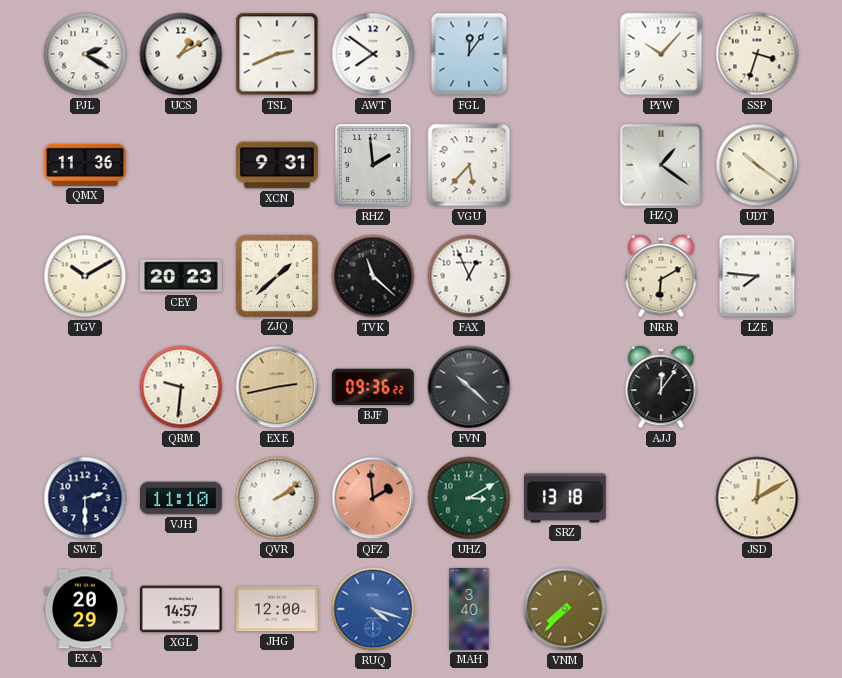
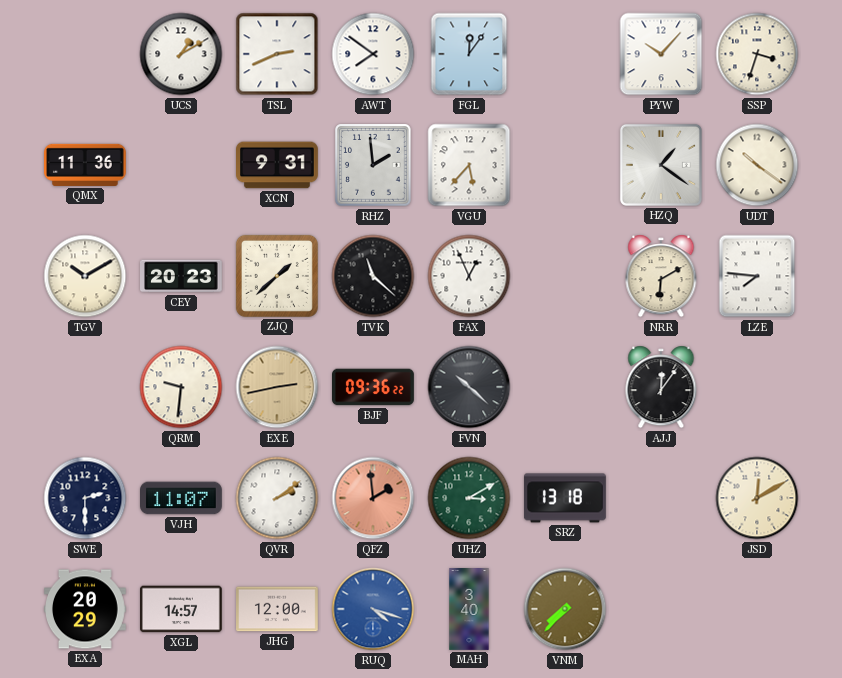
PJL: 2:20 -> none (85, 54)
VJH: 11:10 -> 11:07 (182, 498)
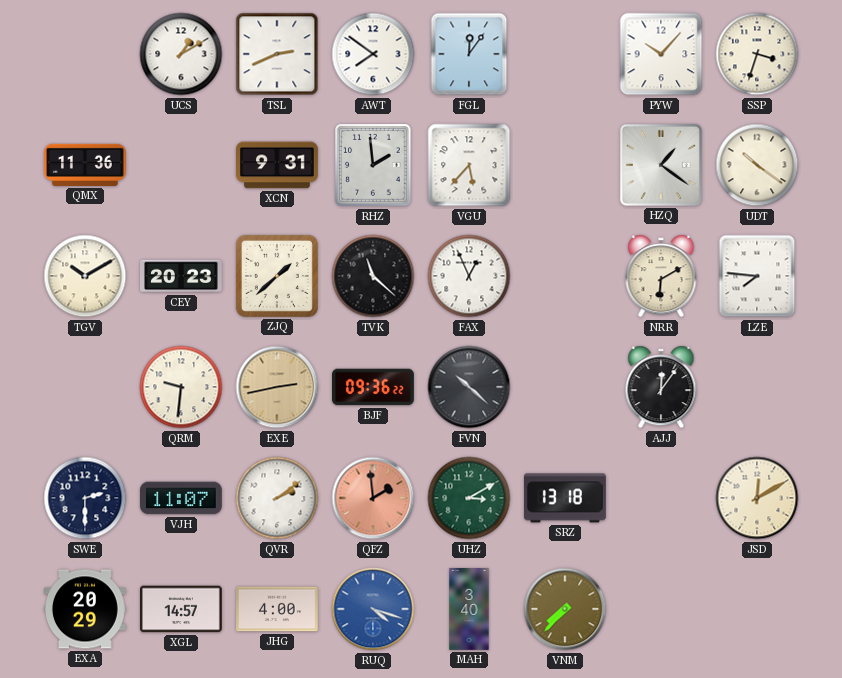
JHG: 12:00 -> 4:00 (278, 609)
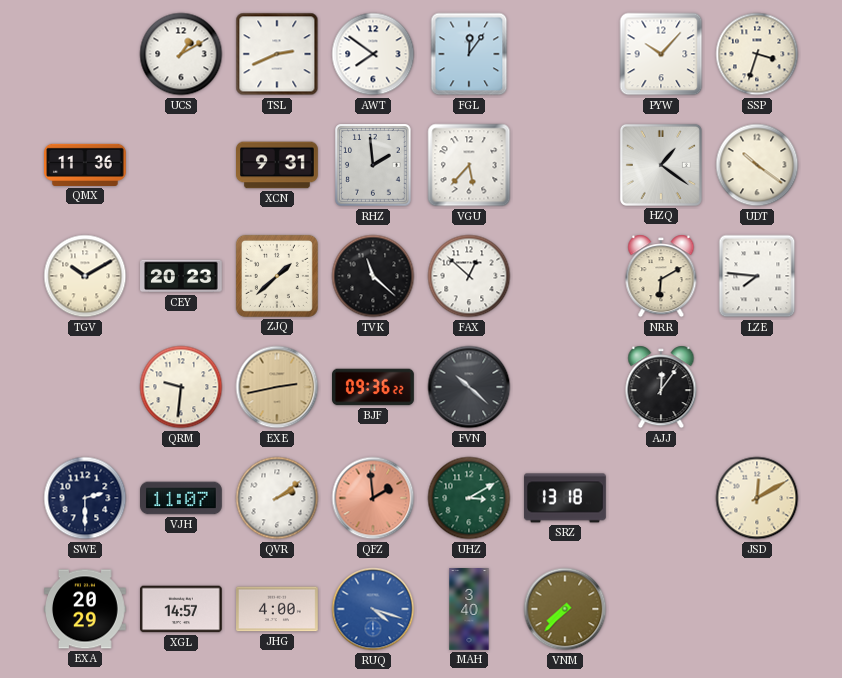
FAX: 12:56 -> 12:52 (469, 276)
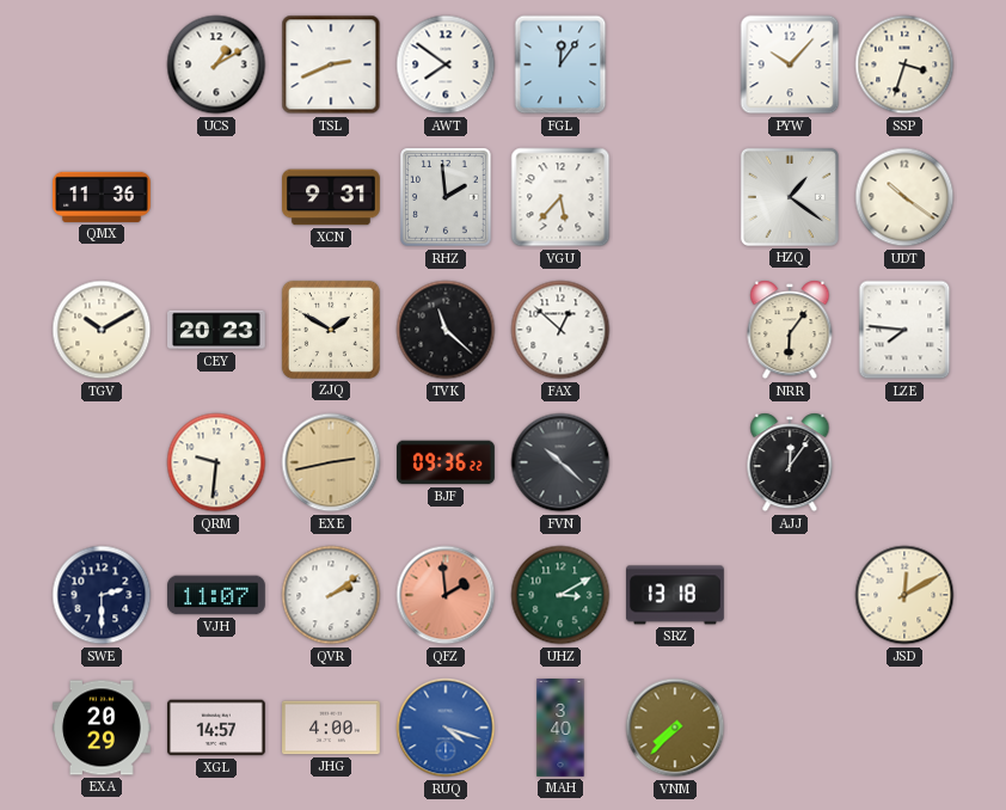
ZJQ: 1:38 -> 1:50 (331, 330)
NRR: 6:10 -> 6:06 (790, 330)
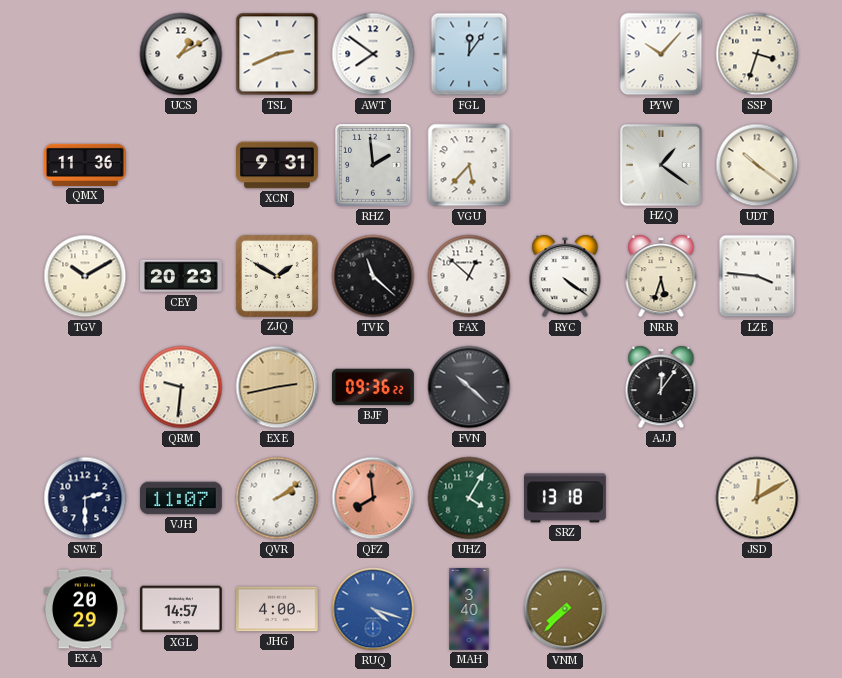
RYC: none -> 4:21 (565, 276)
NRR: 6:06 -> 5:33 (661, 276)
LZE: 7:46 -> 3:46 (757, 276)
QFZ: 1:59 -> 7:59 (373, 498)
UHZ: 3:10 -> 4:05 (469, 498)
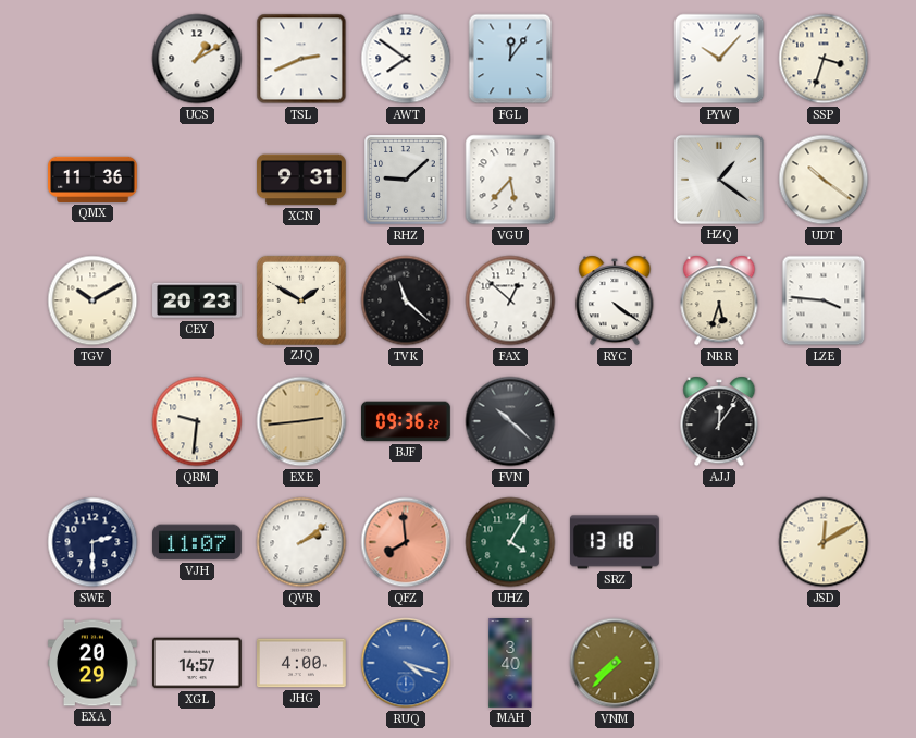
RHZ: 1:59 -> 9:08 (407, 180)
EXE: 2:43 -> 2:44 (301, 421)
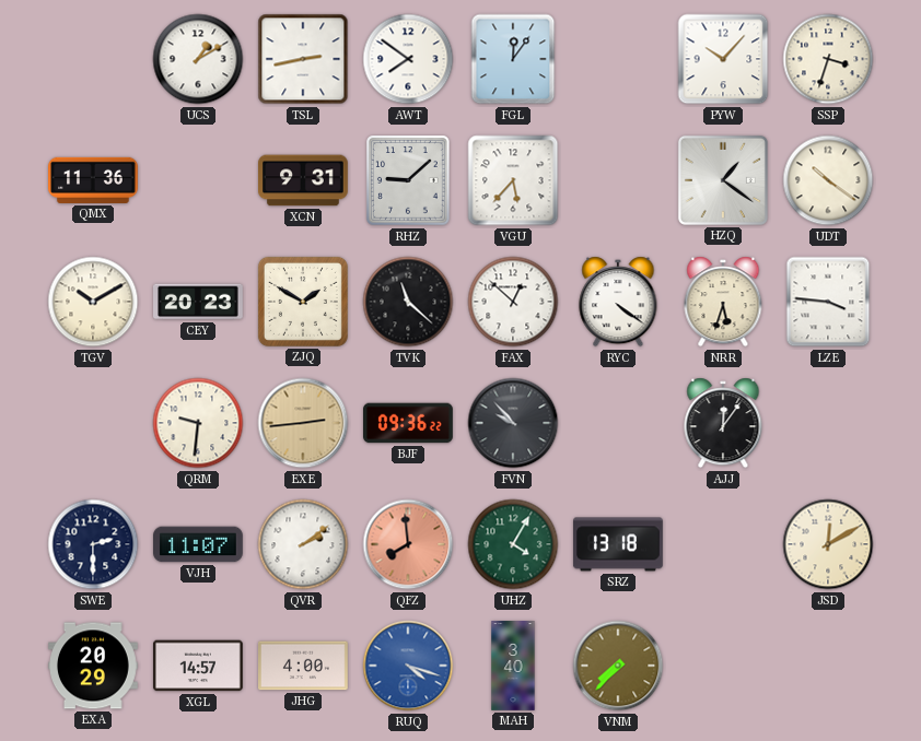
TSL: 2:41 -> 2:43 (303, 59)
FVN: 10:22 -> 9:53 (513, 423)
